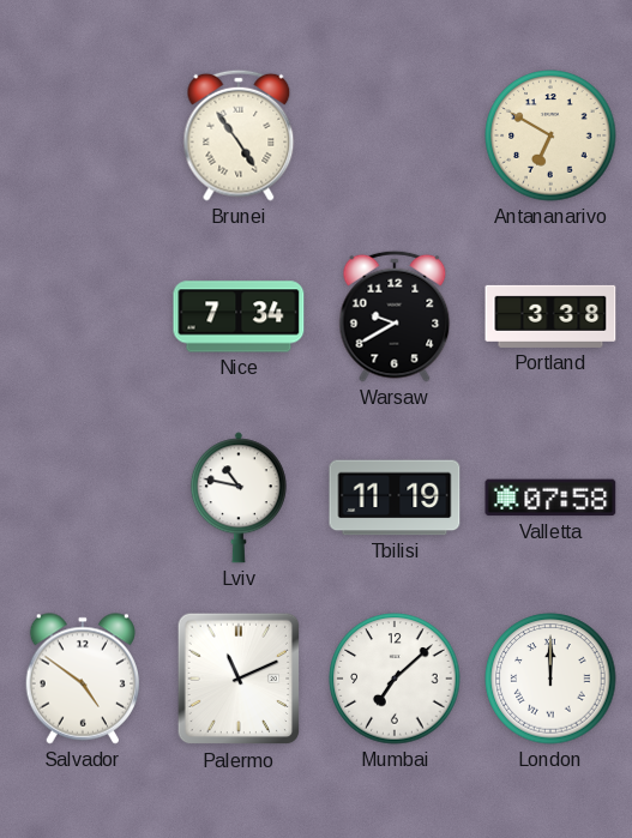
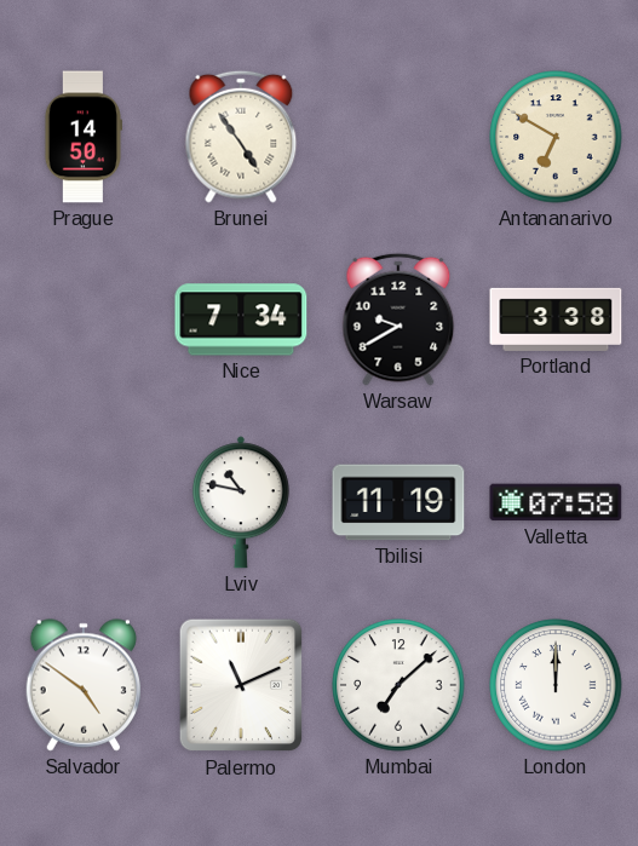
Prague: none -> 14:50 (82, 137)
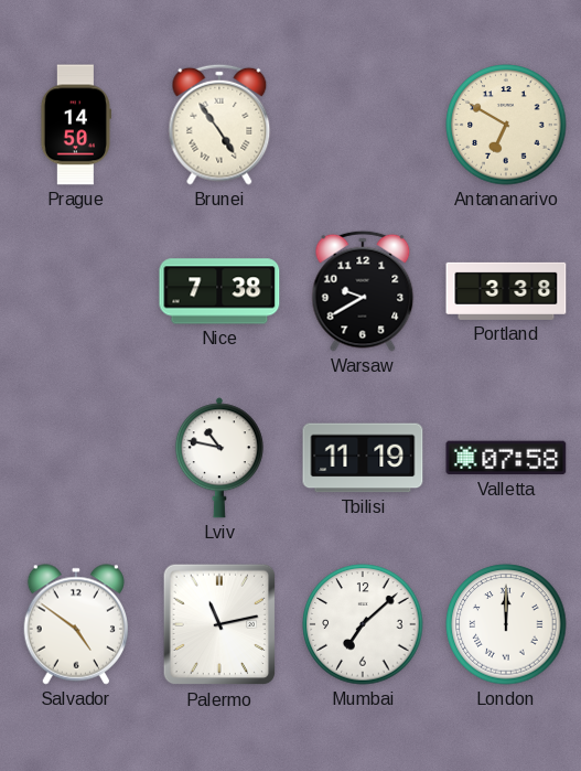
Nice: 7:34 -> 7:38 (219, 291)
Palermo: 11:11 -> 11:13 (219, 624)
